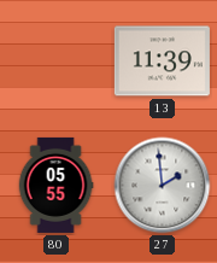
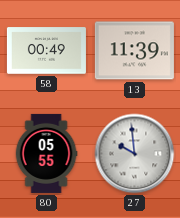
58: none -> 00:49 (46, 51)
27: 1:59 -> 9:59 (135, 154)
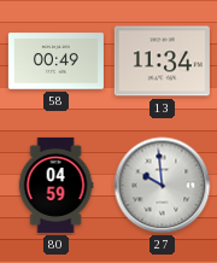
13: 11:39 -> 11:34 (162, 62)
80: 05:55 -> 04:59 (55, 185)
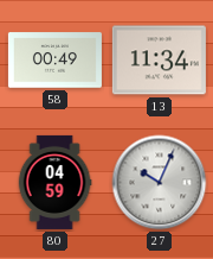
27: 9:59 -> 10:04 (160, 183)
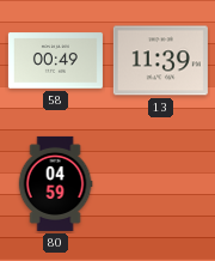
13: 11:34 -> 11:39 (160, 61)
27: 10:04 -> none (160, 183)
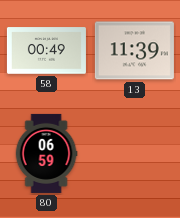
80: 04:59 -> 06:59 (46, 153)
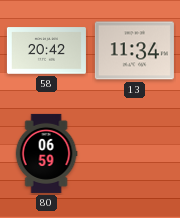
58: 00:49 -> 20:42 (46, 51)
13: 11:39 -> 11:34 (134, 51)
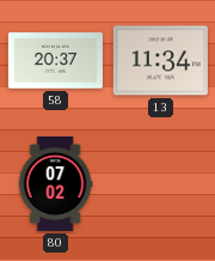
58: 20:42 -> 20:37 (55, 61)
80: 06:59 -> 07:02 (55, 183)
